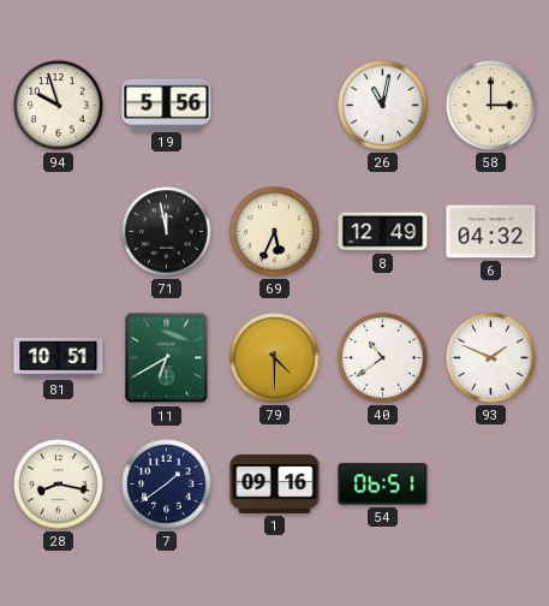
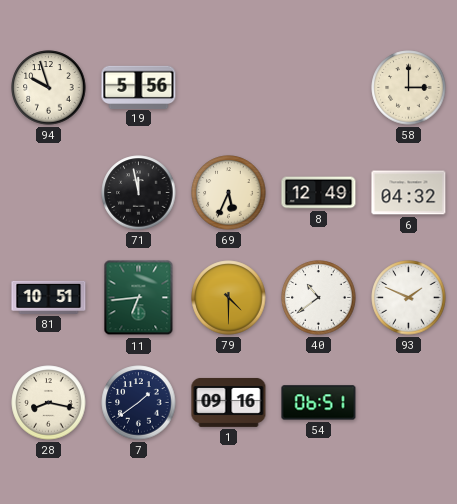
26: 11:02 -> none (383, 106)
11: 6:40 -> 6:44 (139, 298)
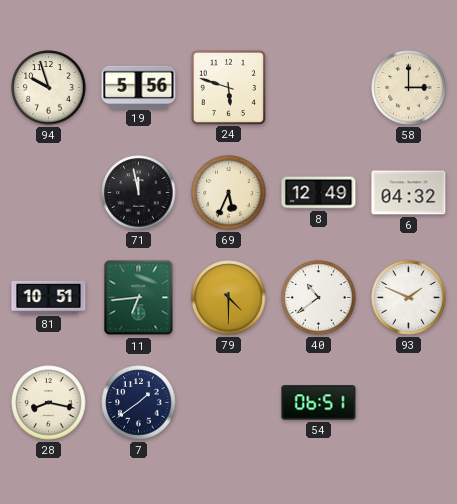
24: none -> 5:48 (228, 87)
1: 09:16 -> none (229, 402)
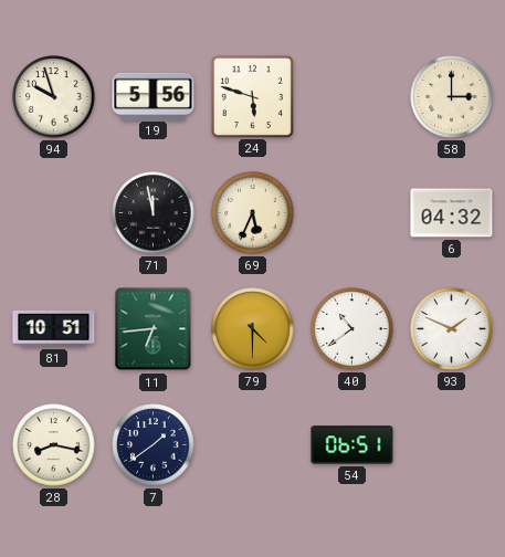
8: 12:49 -> none (319, 193)
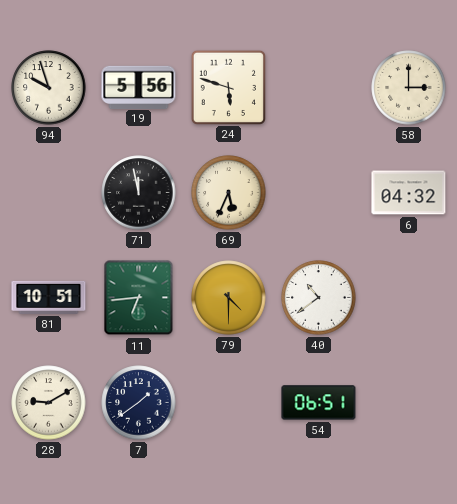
93: 1:49 -> none (452, 329)
28: 8:17 -> 9:10 (49, 403)
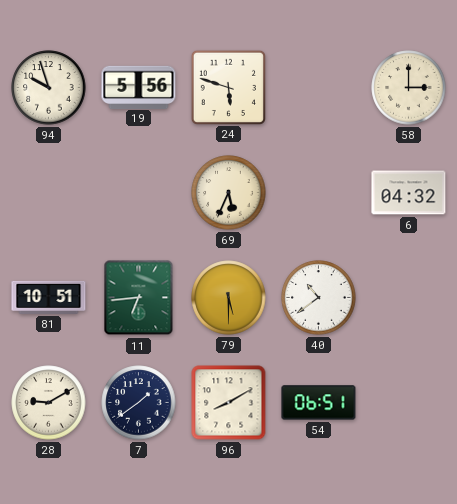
71: 11:58 -> none (139, 193)
79: 4:30 -> 5:30 (229, 298)
96: none -> 8:10 (229, 403)
